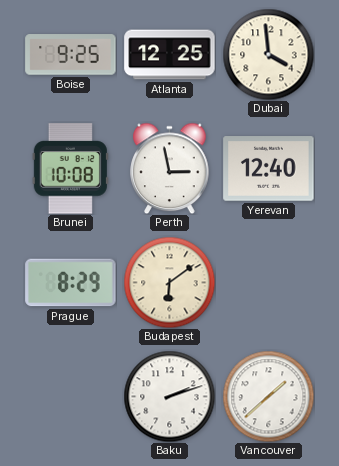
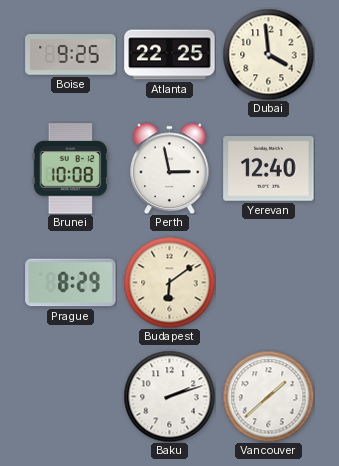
Atlanta: 12:25 -> 22:25 (170, 55)
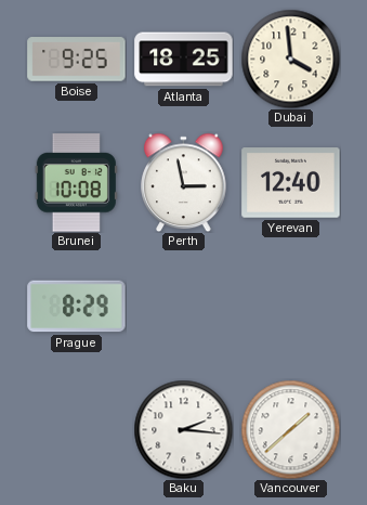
Atlanta: 22:25 -> 18:25 (184, 60)
Budapest: 6:09 -> none (169, 282)
Baku: 2:12 -> 2:16 (183, 429)
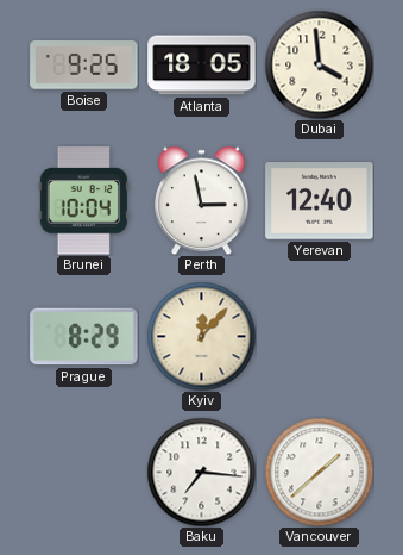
Atlanta: 18:25 -> 18:05 (202, 66)
Brunei: 10:08 -> 10:04 (83, 201)
Kyiv: none -> 12:07 (201, 336)
Baku: 2:16 -> 7:16 (201, 472)
